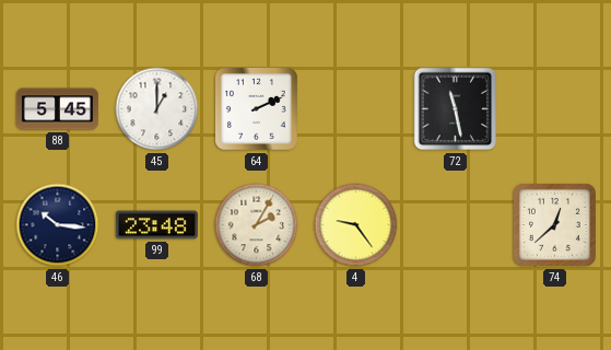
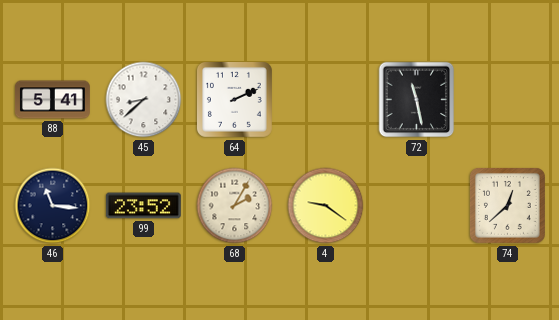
88: 5:45 -> 5:41 (53, 100)
45: 1:00 -> 8:38 (144, 100)
46: 10:16 -> 11:16 (53, 206)
99: 23:48 -> 23:52 (143, 206)
4: 9:24 -> 9:21 (326, 206)
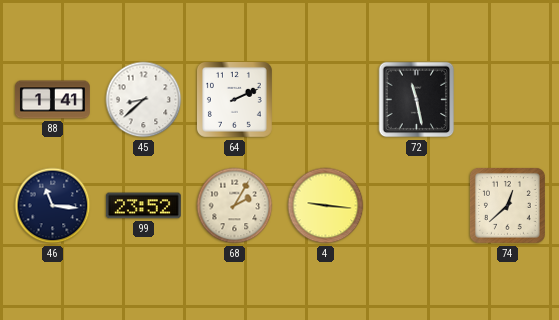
88: 5:41 -> 1:41 (53, 100)
4: 9:21 -> 9:16 (326, 206)
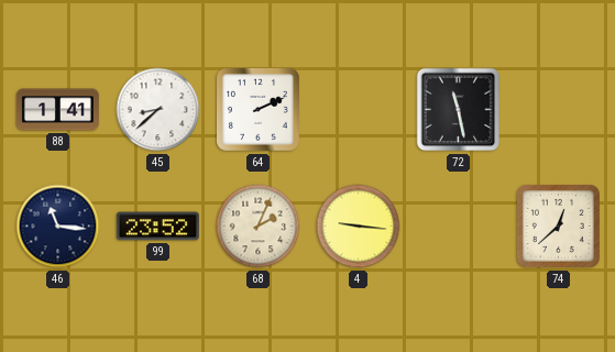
68: 2:05 -> 2:04 (259, 227)
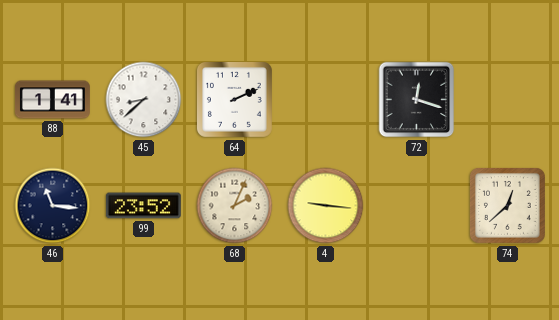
72: 11:28 -> 12:18 (417, 100)
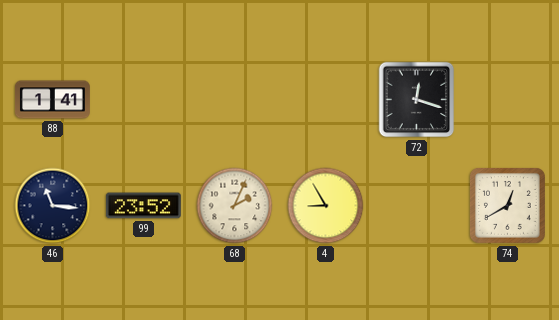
45: 8:38 -> none (144, 100)
64: 2:11 -> none (234, 99)
4: 9:16 -> 8:55 (326, 206)
74: 12:38 -> 12:40 (507, 205)
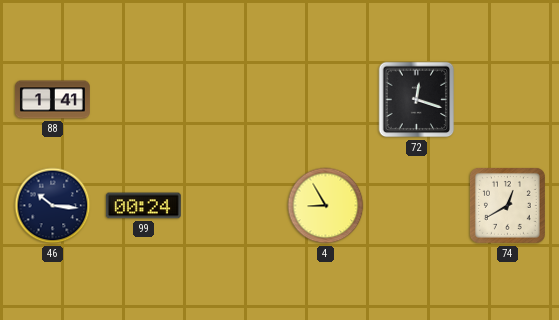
46: 11:16 -> 10:16 (53, 206)
99: 23:52 -> 00:24 (143, 206)
68: 2:04 -> none (235, 206)
